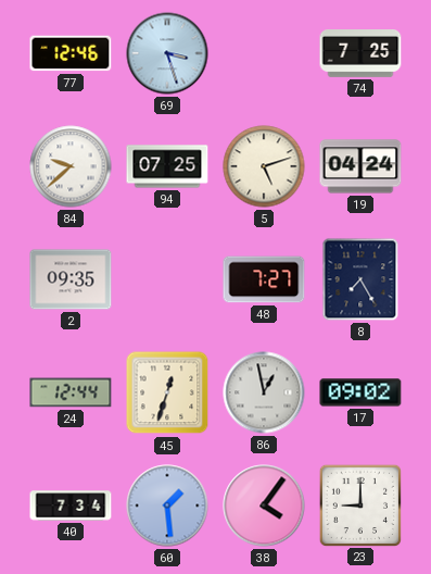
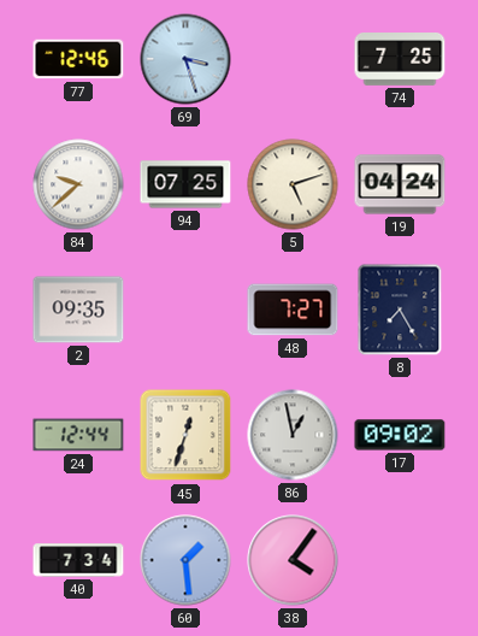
23: 9:00 -> none (359, 504)
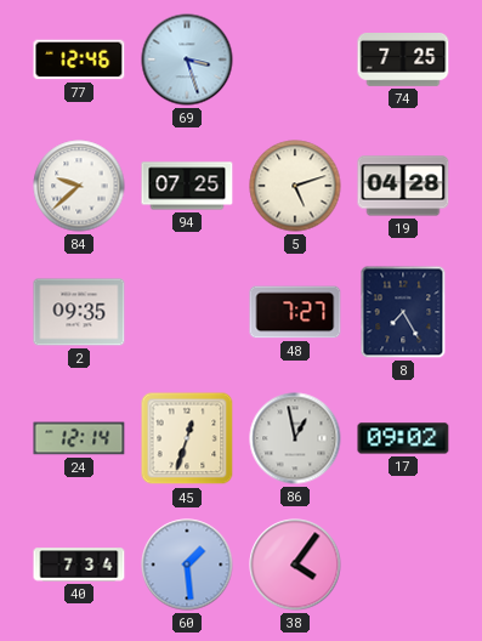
19: 04:24 -> 04:28 (403, 186)
24: 12:44 -> 12:14 (79, 438)
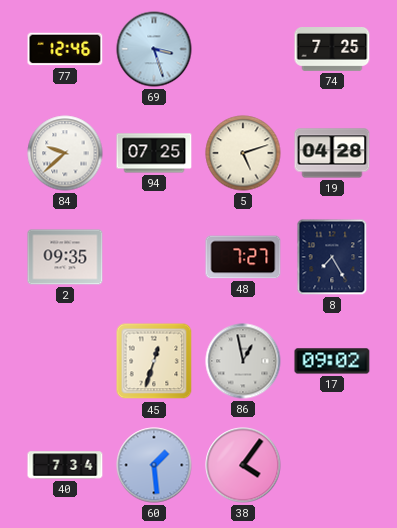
24: 12:14 -> none (79, 438)
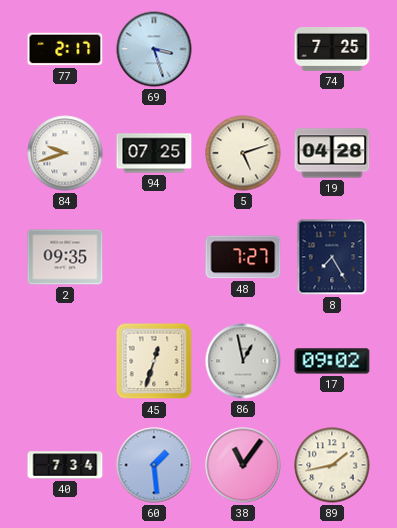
77: 12:46 -> 2:17 (65, 49)
84: 9:38 -> 9:42 (65, 153)
38: 4:06 -> 11:06 (243, 465)
89: none -> 1:43 (332, 465)
